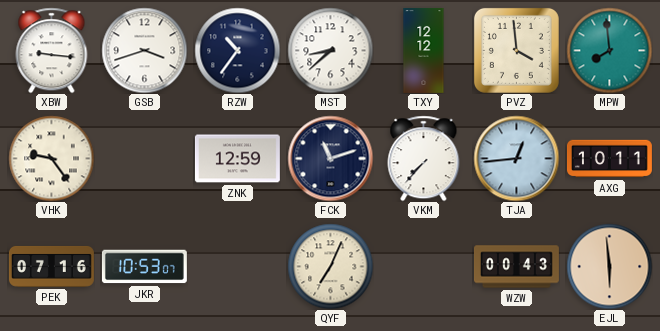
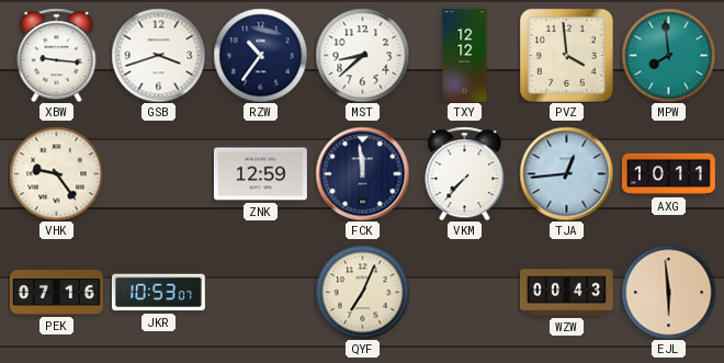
FCK: 11:12 -> 11:59 (362, 173)
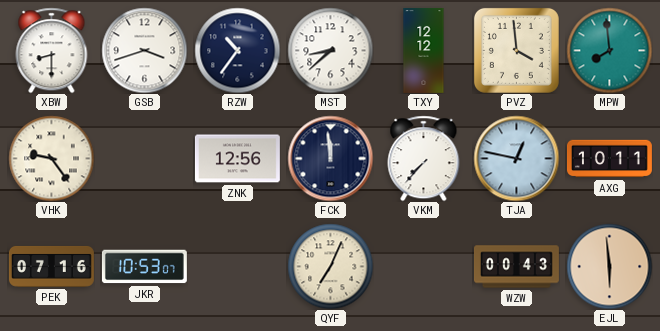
XBW: 9:16 -> 8:30 (52, 50)
ZNK: 12:59 -> 12:56 (237, 159)
TJA: 12:44 -> 12:47 (516, 158)
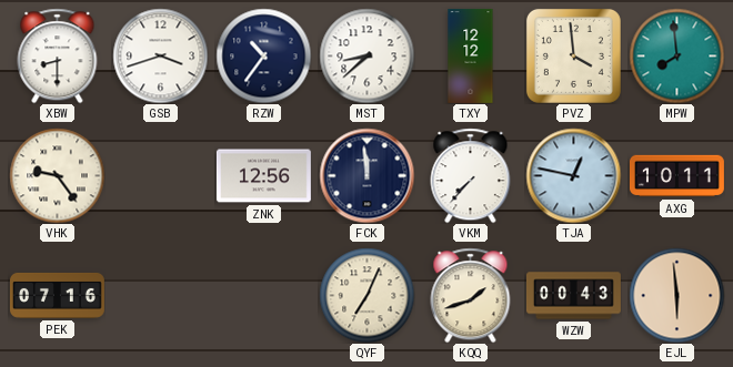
JKR: 10:53 -> none (144, 267)
KQQ: none -> 1:42 (471, 295)
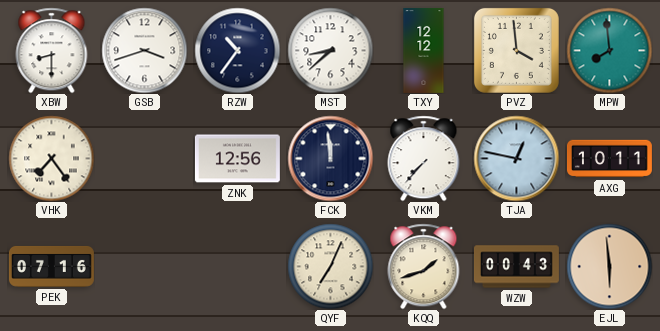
VHK: 9:24 -> 7:24 (51, 158)
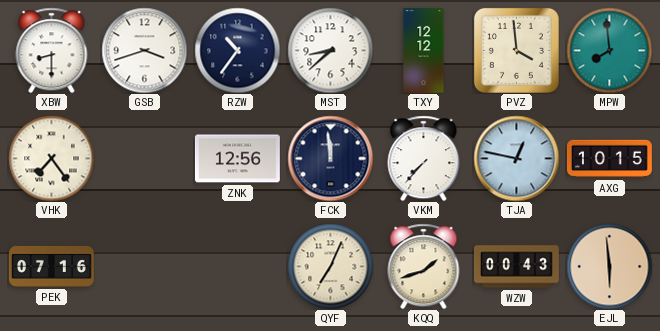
AXG: 10:11 -> 10:15 (609, 159)
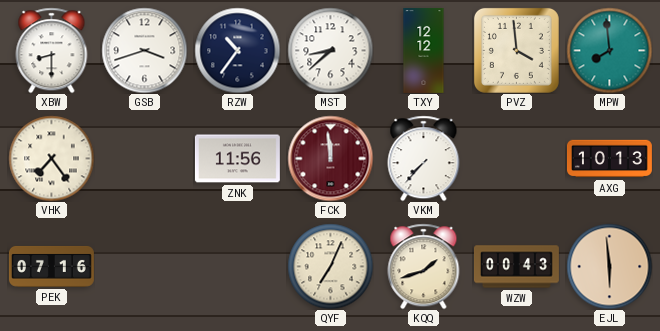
ZNK: 12:56 -> 11:56 (237, 159)
FCK dial: navy -> burgundy (330, 158)
TJA: 12:47 -> none (516, 158)
AXG: 10:15 -> 10:13 (609, 159)
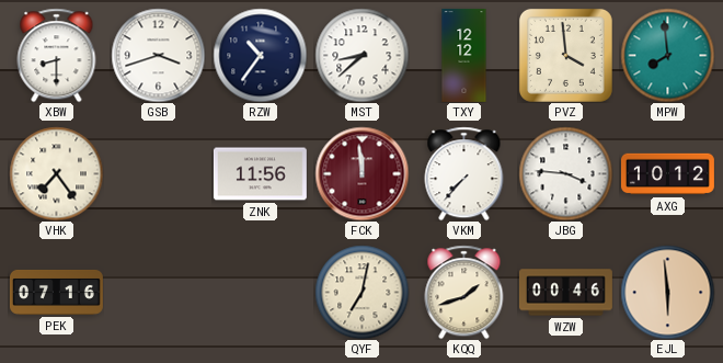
JBG: none -> 3:46 (565, 173)
AXG: 10:13 -> 10:12 (667, 174)
QYF: 7:04 -> 7:02 (361, 292)
WZW: 00:43 -> 00:46 (565, 293)
